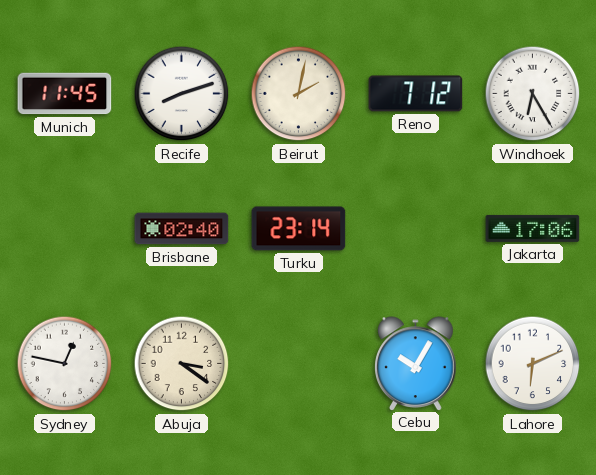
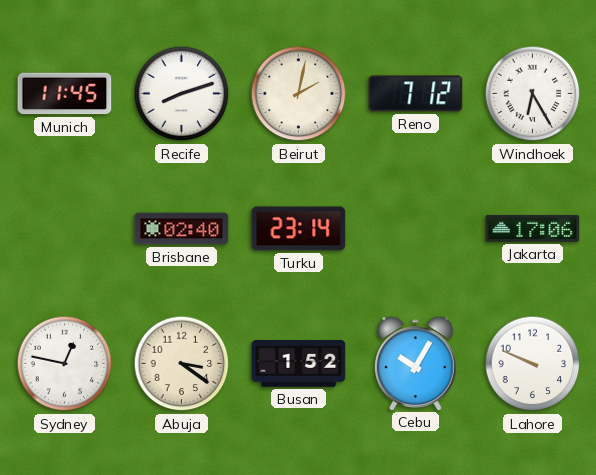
Busan: none -> 1:52 (299, 364)
Lahore: 6:11 -> 9:49 (533, 364)
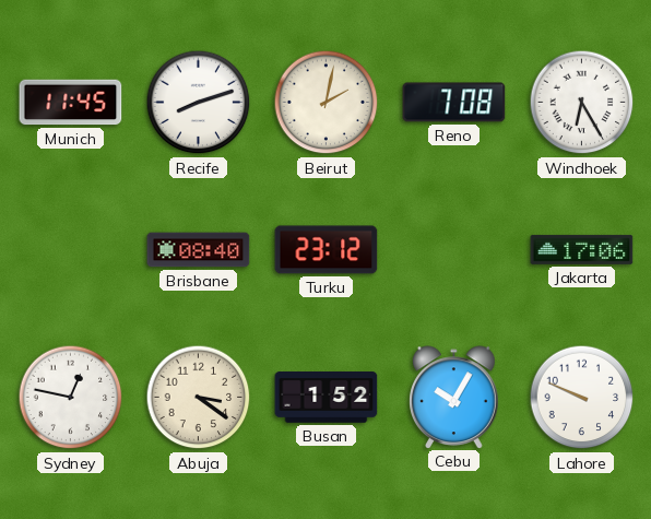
Reno: 7:12 -> 7:08 (454, 103)
Brisbane: 02:40 -> 08:40 (199, 250)
Turku: 23:14 -> 23:12 (327, 250)
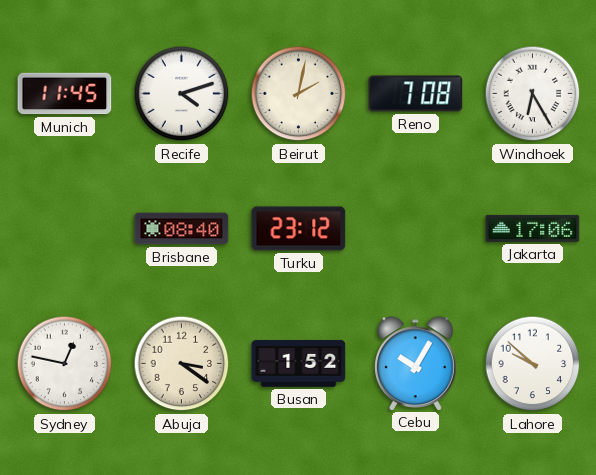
Recife: 8:12 -> 4:12 (182, 94)
Lahore: 9:49 -> 9:52 (533, 364)
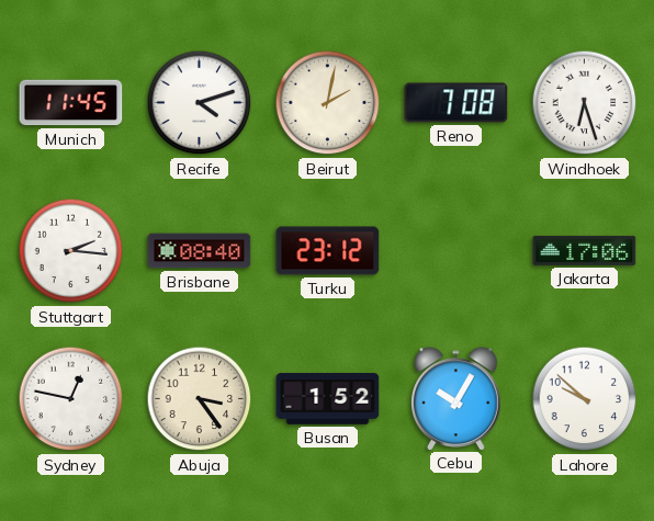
Windhoek: 6:25 -> 6:27 (585, 103)
Stuttgart: none -> 2:16 (71, 251)
Abuja: 3:21 -> 3:24 (200, 399)
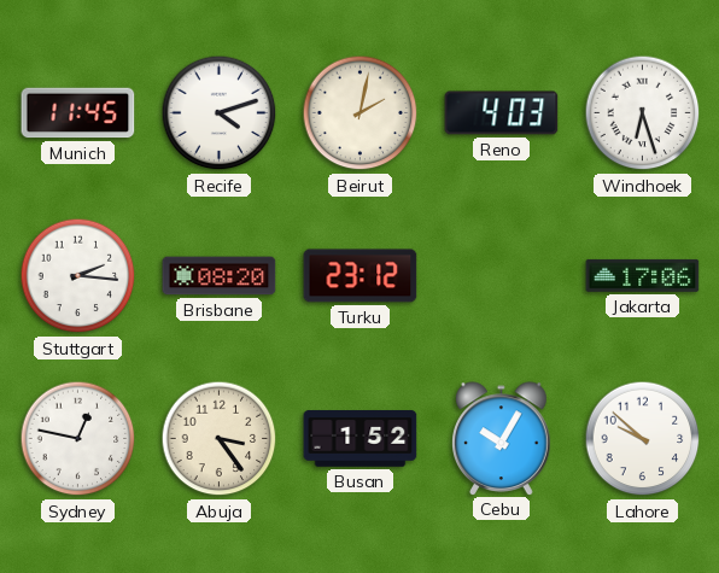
Reno: 7:08 -> 4:03 (502, 113)
Brisbane: 08:40 -> 08:20 (220, 276)
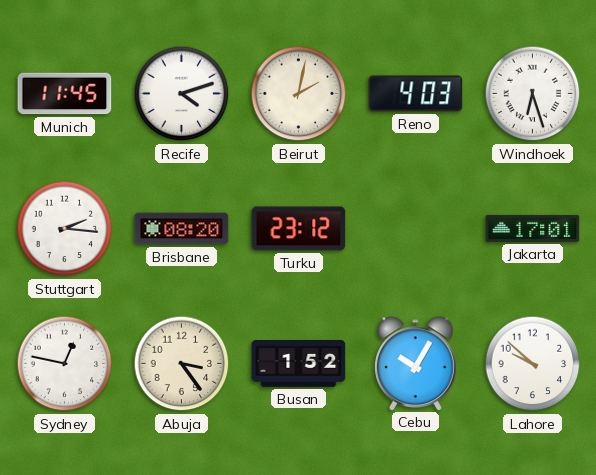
Jakarta: 17:06 -> 17:01 (533, 228)
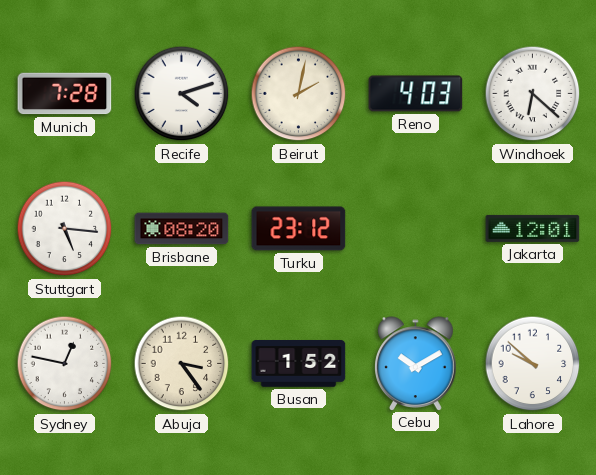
Munich: 11:45 -> 7:28 (65, 94)
Windhoek: 6:27 -> 6:22 (533, 94)
Stuttgart: 2:16 -> 5:16 (65, 229)
Jakarta: 17:01 -> 12:01 (533, 228)
Cebu: 10:05 -> 10:10 (416, 363)
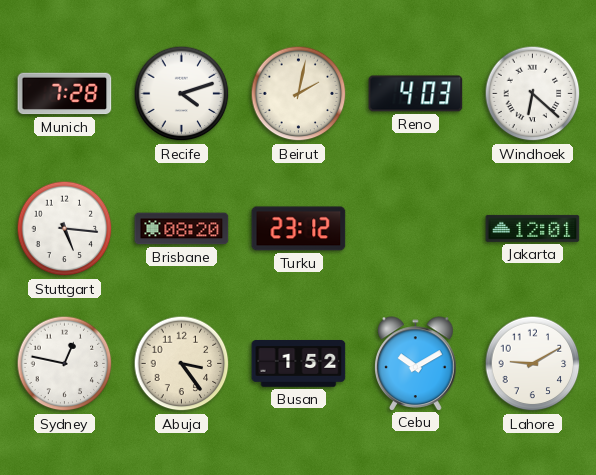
Lahore: 9:52 -> 9:10 (533, 364)
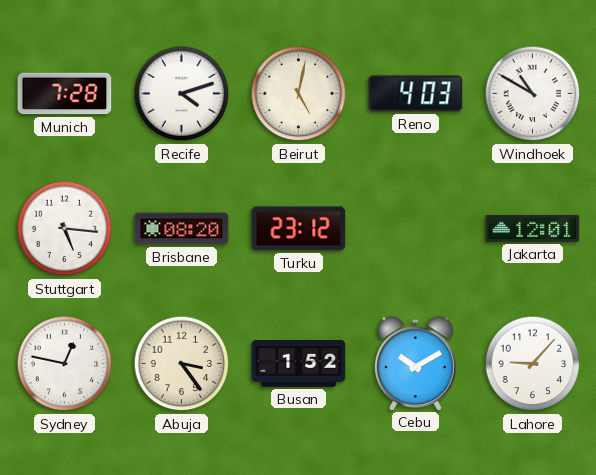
Beirut: 2:02 -> 5:02 (299, 94)
Windhoek: 6:22 -> 10:50 (533, 94)
Lahore: 9:10 -> 9:07 (533, 364)
